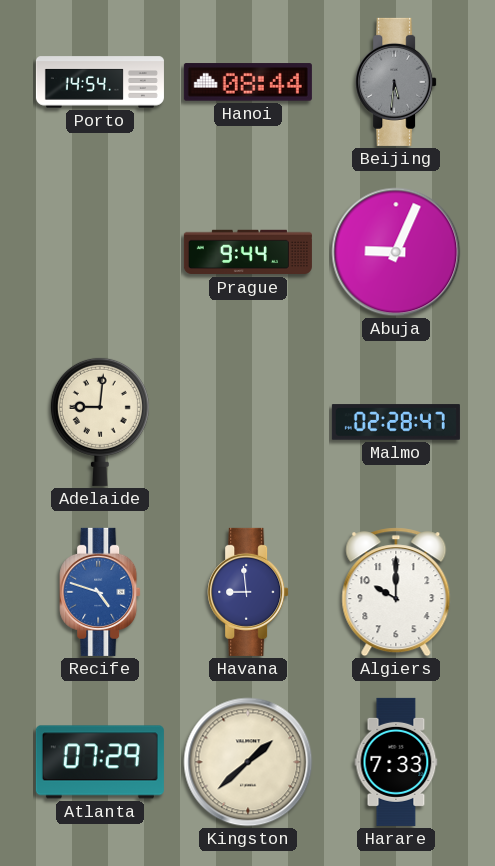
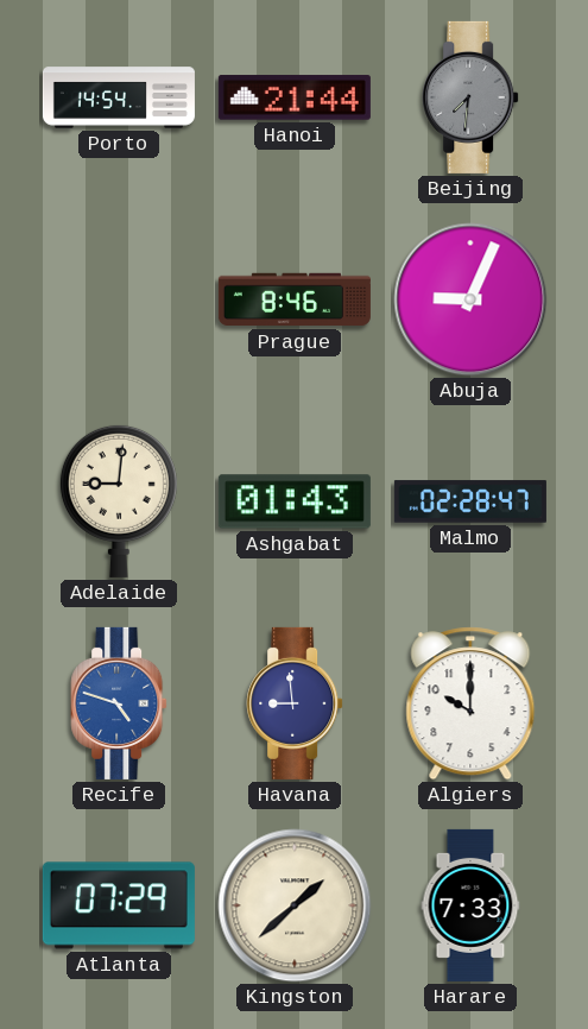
Hanoi: 08:44 -> 21:44 (295, 97)
Beijing: 5:31 -> 7:31 (470, 97)
Prague: 9:44 -> 8:46 (295, 299)
Ashgabat: none -> 01:43 (295, 501)
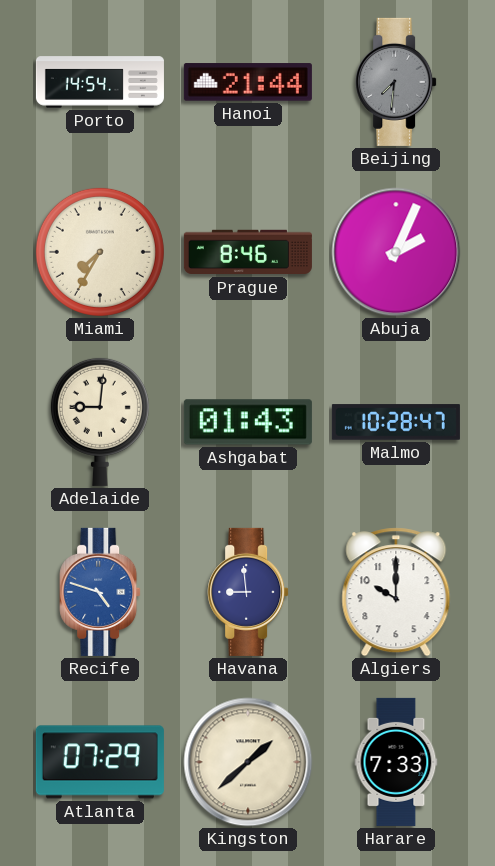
Miami: none -> 7:35 (100, 252)
Abuja: 9:04 -> 2:04 (396, 252)
Malmo: 02:28 -> 10:28 (396, 422)
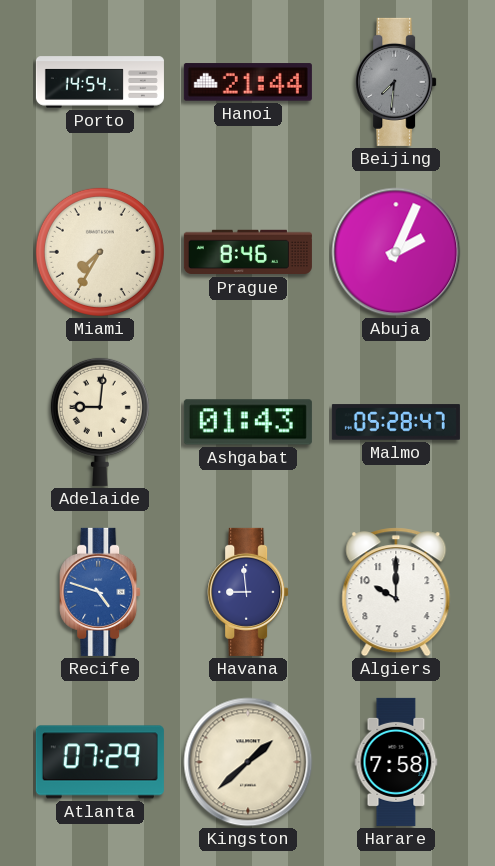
Malmo: 10:28 -> 05:28 (396, 422)
Harare: 7:33 -> 7:58 (396, 762)
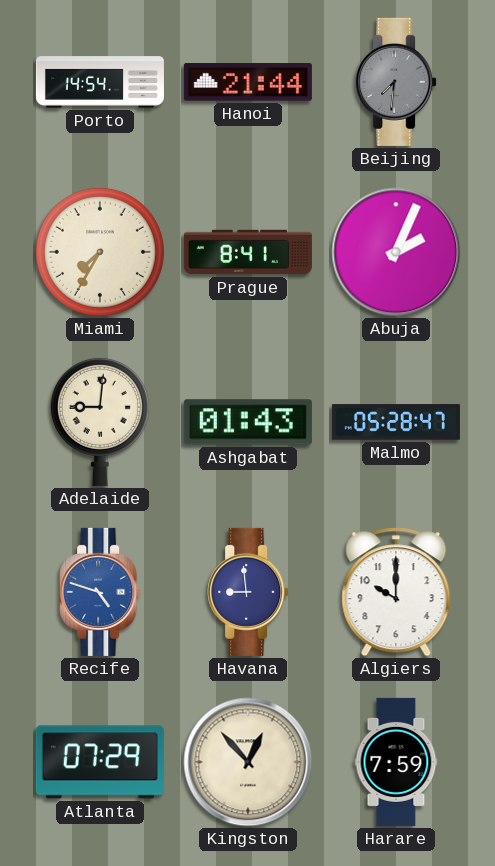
Prague: 8:46 -> 8:41 (248, 252)
Kingston: 1:38 -> 12:53 (248, 762)
Harare: 7:58 -> 7:59 (396, 762)
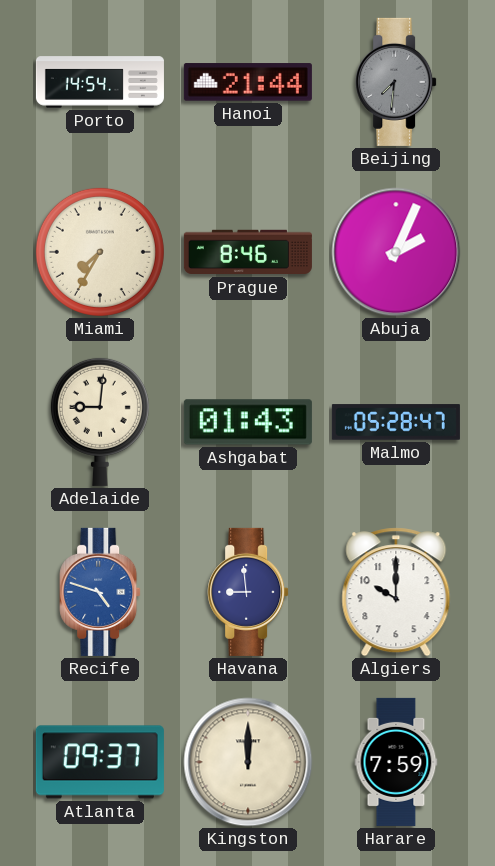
Prague: 8:41 -> 8:46 (248, 252)
Atlanta: 07:29 -> 09:37 (100, 762)
Kingston: 12:53 -> 12:00 (248, 762)
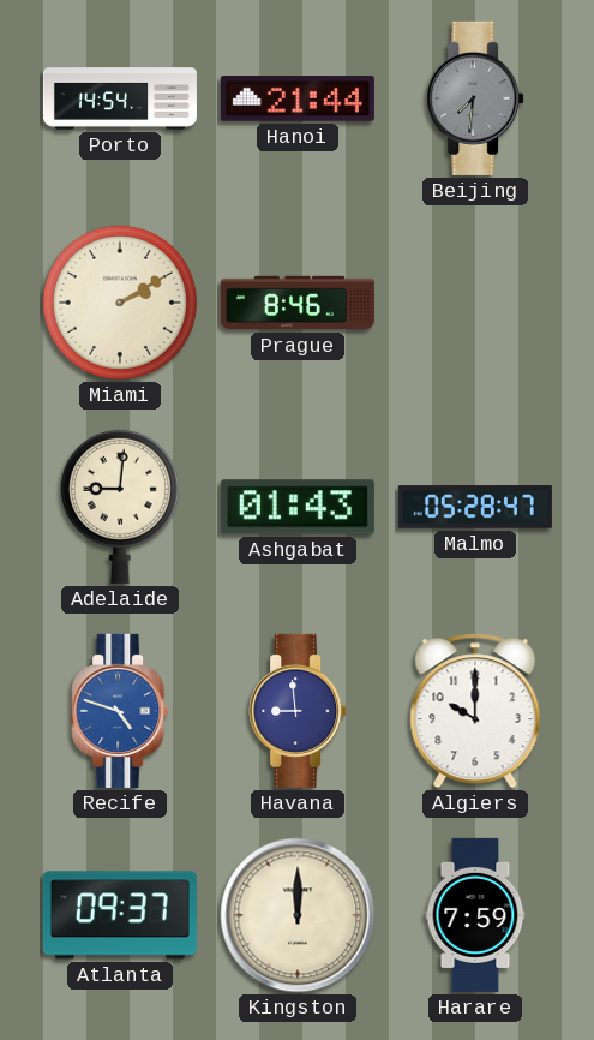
Miami: 7:35 -> 2:10 (120, 303)
Abuja: 2:04 -> none (396, 252)
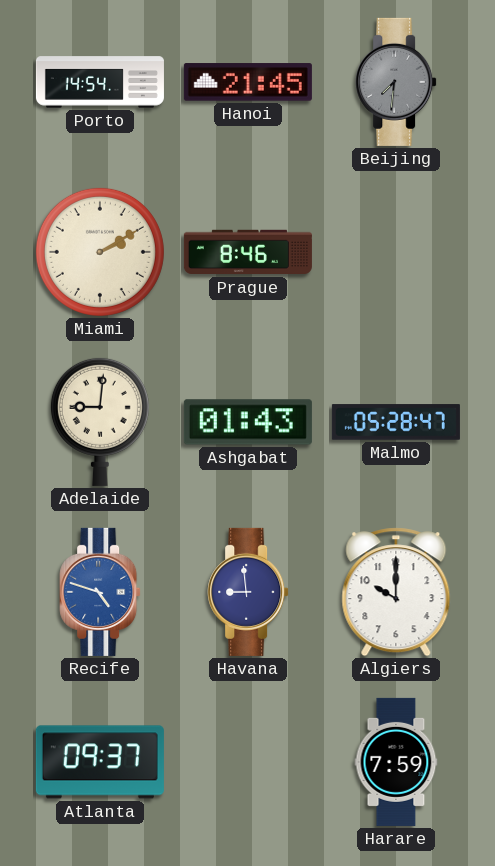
Hanoi: 21:44 -> 21:45 (248, 82)
Kingston: 12:00 -> none (298, 915)
